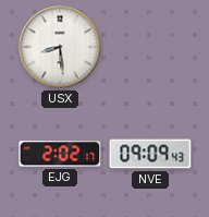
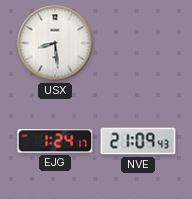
EJG: 2:02 -> 1:24 (55, 141)
NVE: 09:09 -> 21:09 (138, 141)
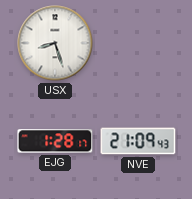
USX: 8:29 -> 8:27 (55, 43)
EJG: 1:24 -> 1:28 (55, 141)
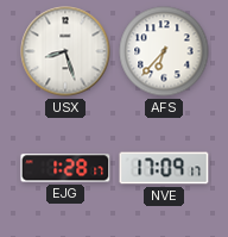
AFS: none -> 6:37 (164, 51)
NVE: 21:09 -> 17:09 (164, 168)
